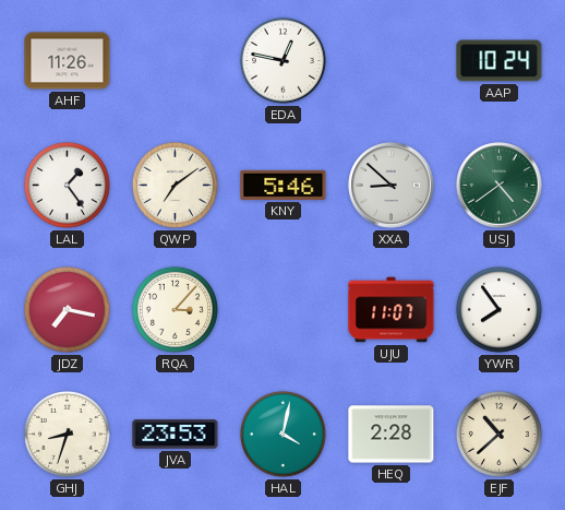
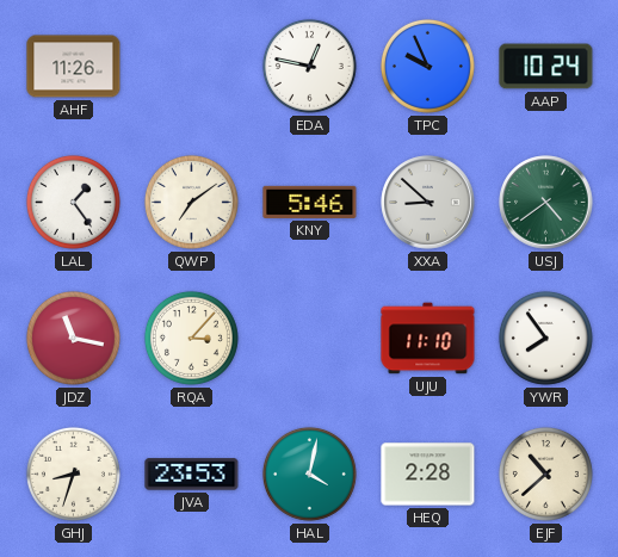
TPC: none -> 9:56 (427, 66)
JDZ: 7:17 -> 11:17 (73, 338)
UJU: 11:07 -> 11:10 (428, 339)
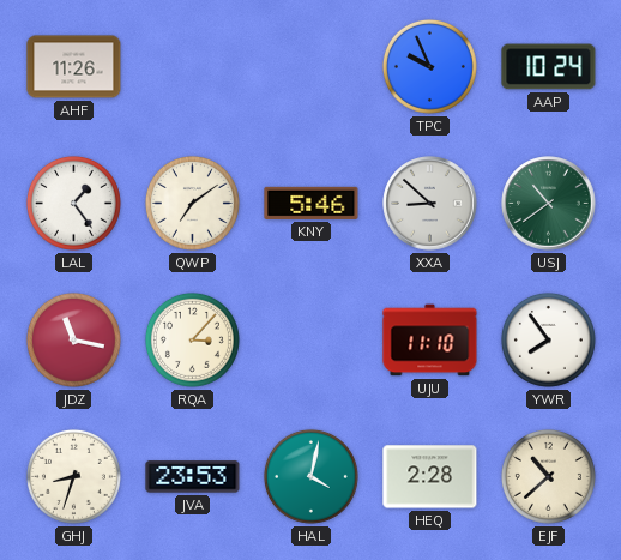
EDA: 12:47 -> none (309, 66)
USJ: 4:39 -> 10:39 (549, 204)
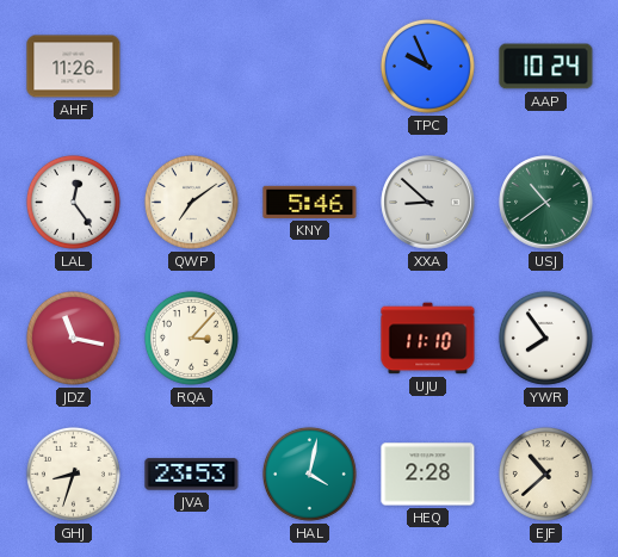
LAL: 1:24 -> 12:24 (73, 202)
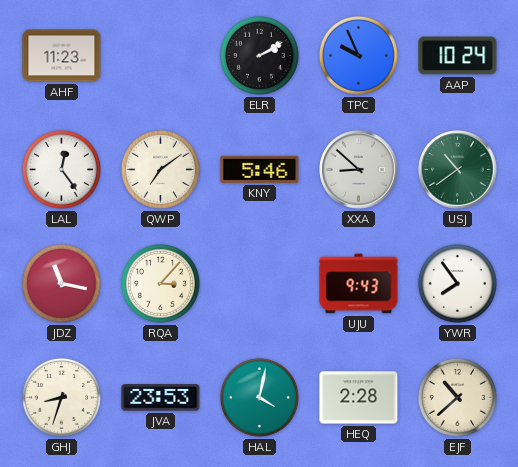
AHF: 11:26 -> 11:23 (62, 56)
ELR: none -> 2:10 (259, 55)
UJU: 11:10 -> 9:43 (359, 284)
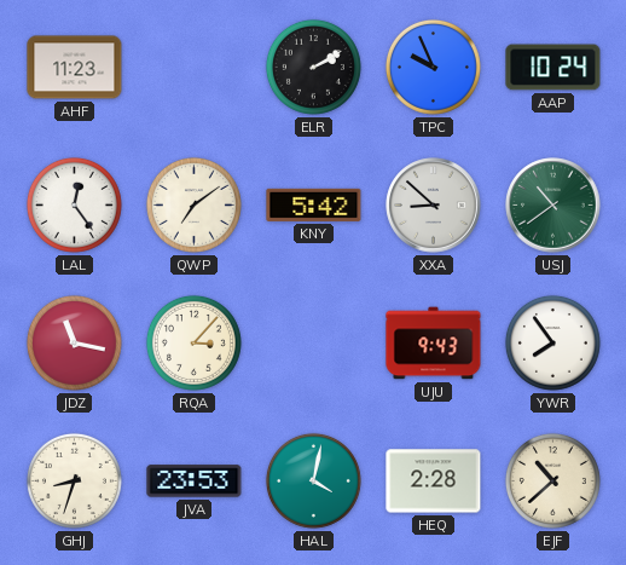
KNY: 5:46 -> 5:42 (314, 204)
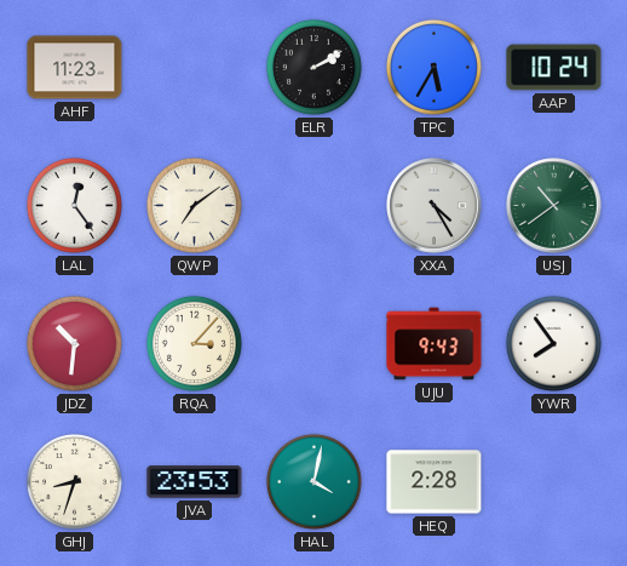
TPC: 9:56 -> 5:35 (433, 67)
KNY: 5:42 -> none (314, 204)
XXA: 8:52 -> 4:25 (435, 206)
JDZ: 11:17 -> 10:31 (74, 343)
EJF: 10:38 -> none (552, 480)
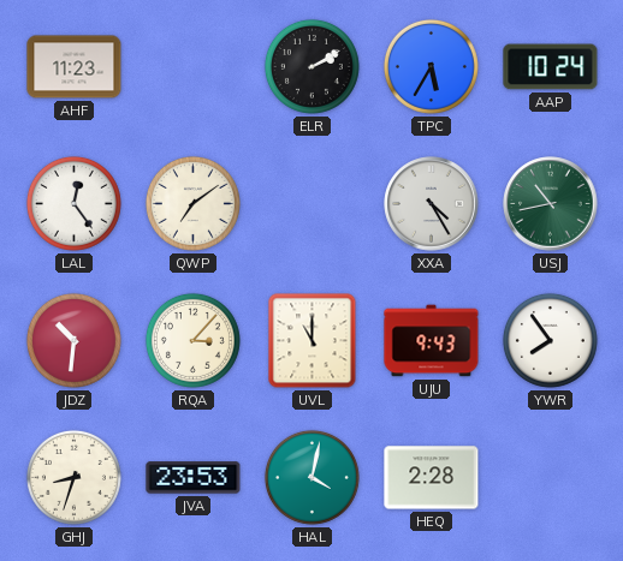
USJ: 10:39 -> 10:43 (551, 204)
UVL: none -> 11:00 (313, 341)
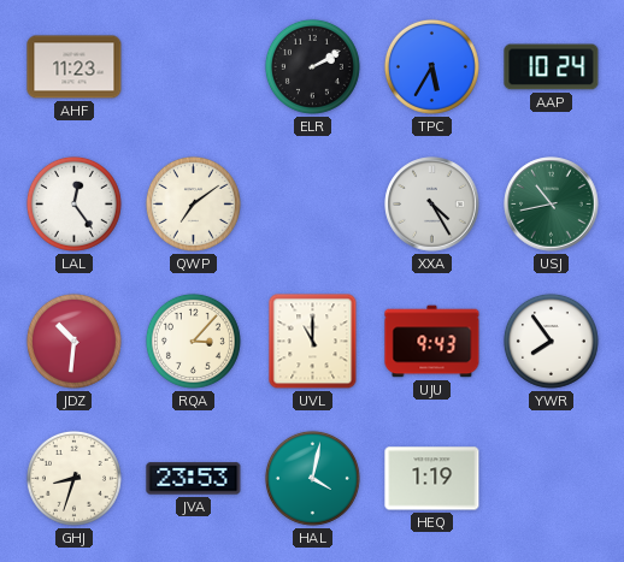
HEQ: 2:28 -> 1:19 (432, 479)
